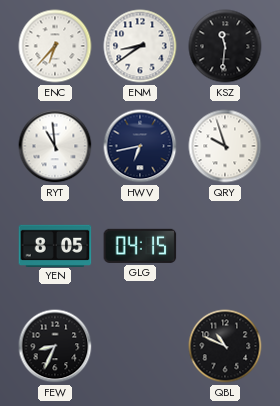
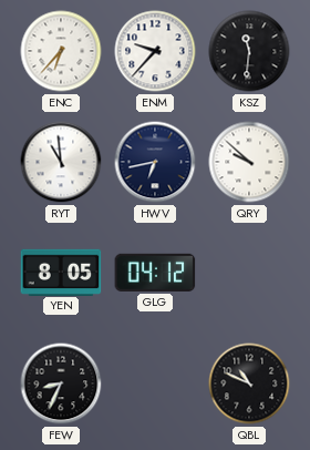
ENM: 8:39 -> 9:37 (155, 51)
QRY: 9:57 -> 9:52 (249, 162)
GLG: 04:15 -> 04:12 (155, 273)
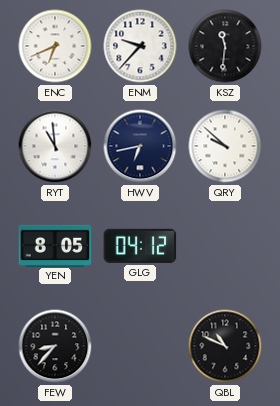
ENC: 6:37 -> 6:41 (55, 46)
FEW: 8:34 -> 8:37 (55, 346)
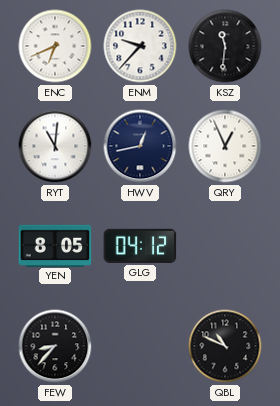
RYT: 10:59 -> 11:01 (55, 146)
HWV: 6:43 -> 12:43 (140, 146)
QRY: 9:52 -> 12:56 (225, 146)
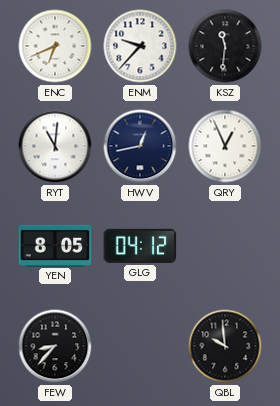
QBL: 10:49 -> 9:59 (225, 346)
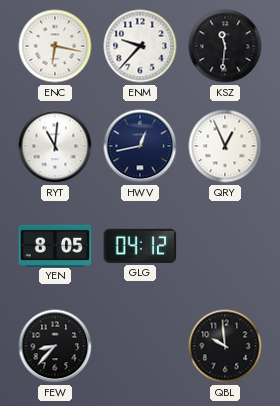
ENC: 6:41 -> 6:17 (55, 46)
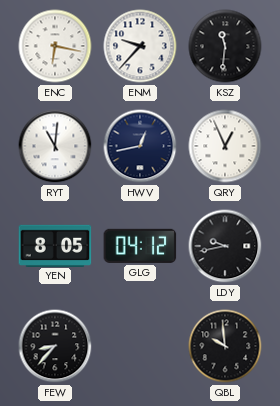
LDY: none -> 9:43 (225, 246)
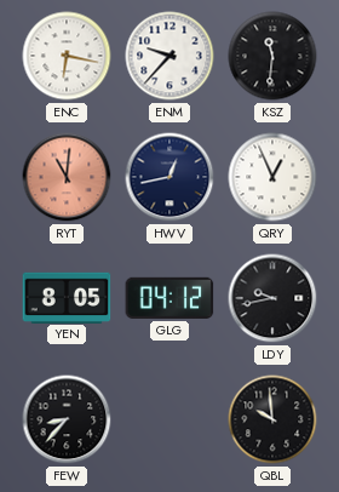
RYT dial: white -> salmon (67, 177)
